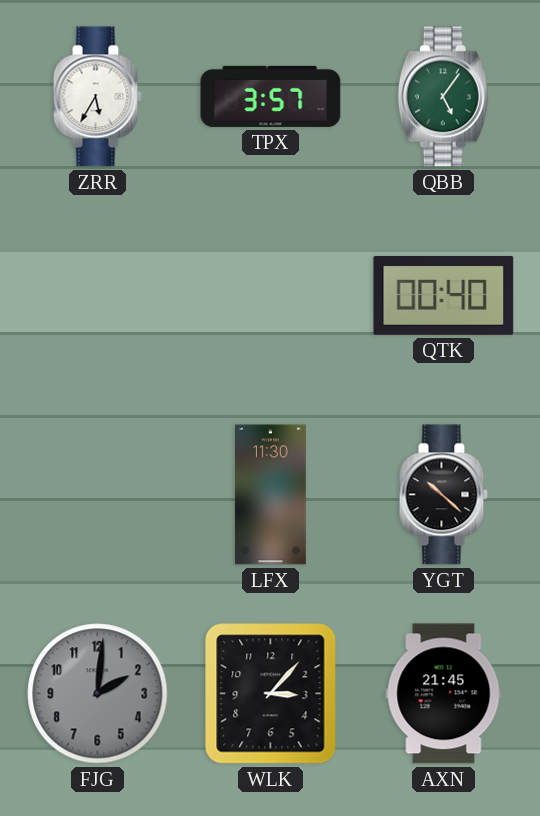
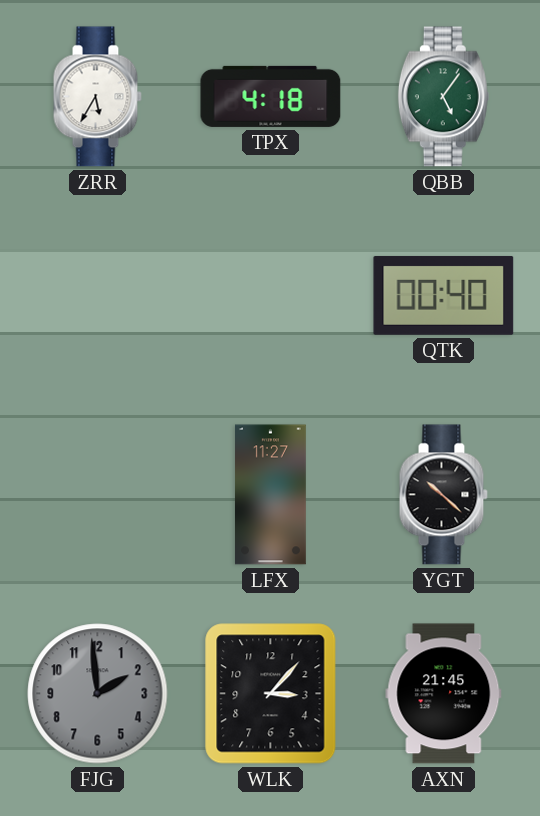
TPX: 3:57 -> 4:18 (271, 96)
LFX: 11:30 -> 11:27 (270, 495)
FJG: 2:01 -> 1:59 (98, 694)
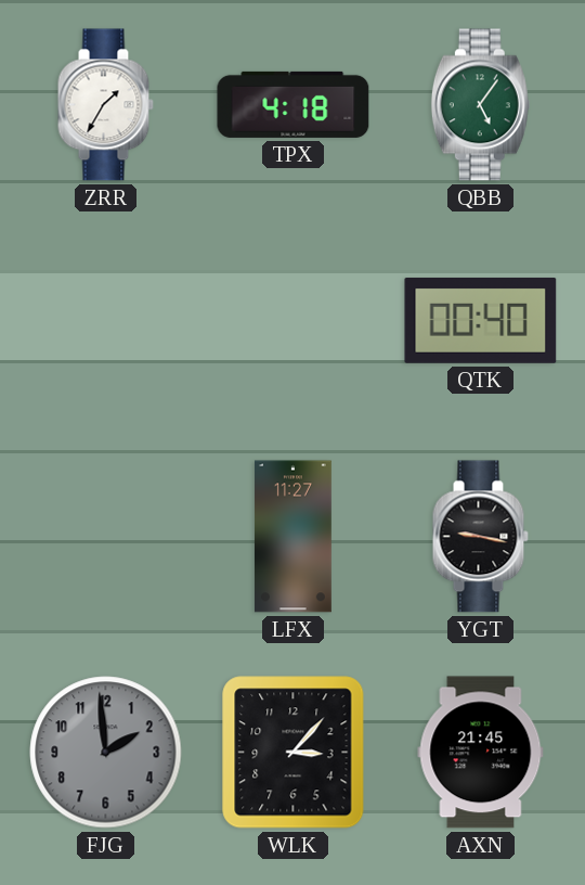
ZRR: 5:35 -> 1:35 (105, 105)
YGT: 10:22 -> 9:17 (480, 537)
